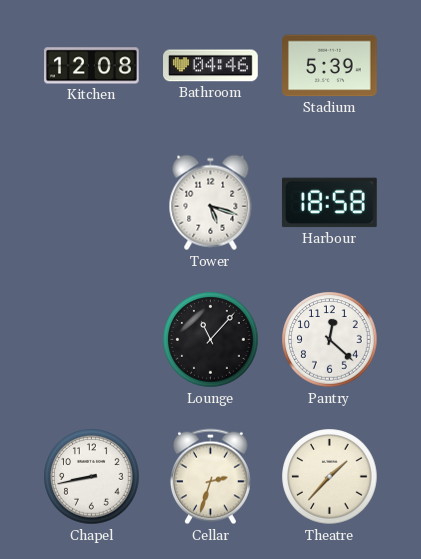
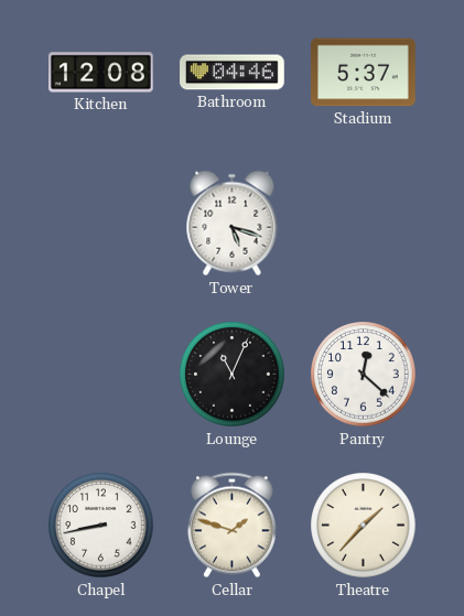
Stadium: 5:39 -> 5:37 (364, 73)
Harbour: 18:58 -> none (329, 203)
Lounge: 11:07 -> 11:04 (233, 375)
Cellar: 2:33 -> 1:48 (231, 526)
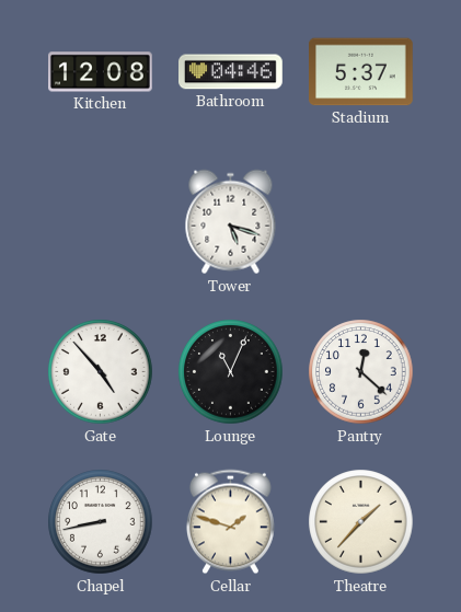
Gate: none -> 4:53 (101, 372)
